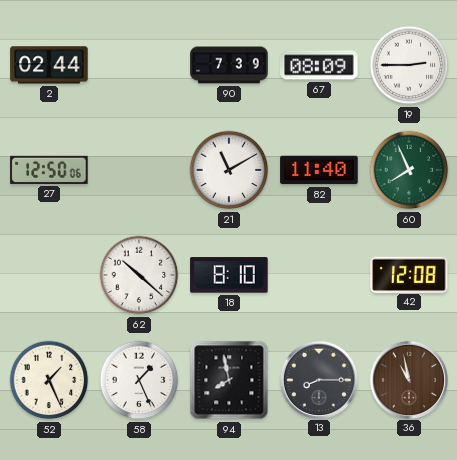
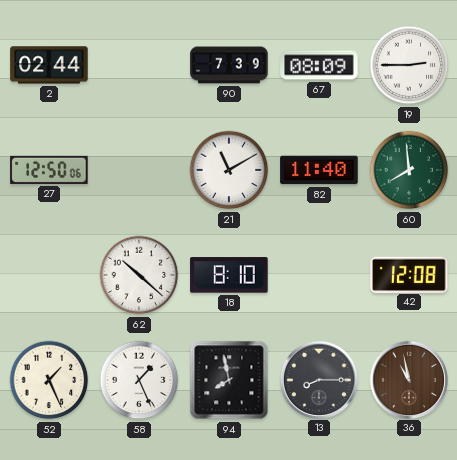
60: 7:56 -> 7:59 (409, 170)
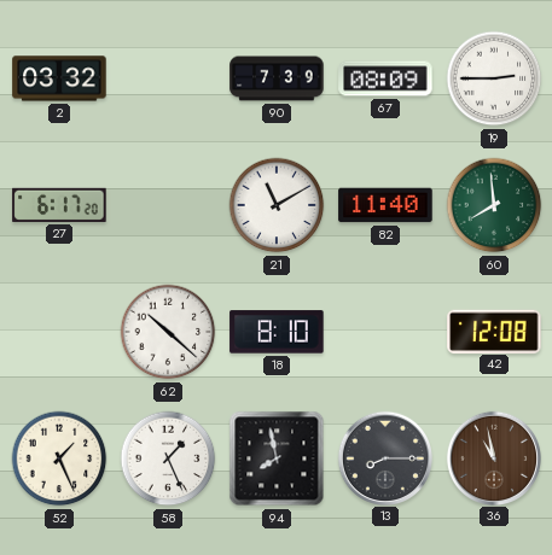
2: 02:44 -> 03:32 (59, 78)
27: 12:50 -> 6:17 (59, 205)
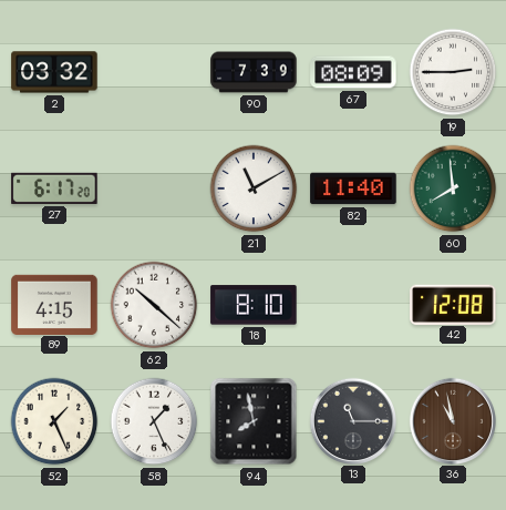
89: none -> 4:15 (54, 304)
13: 8:15 -> 11:15 (352, 420)
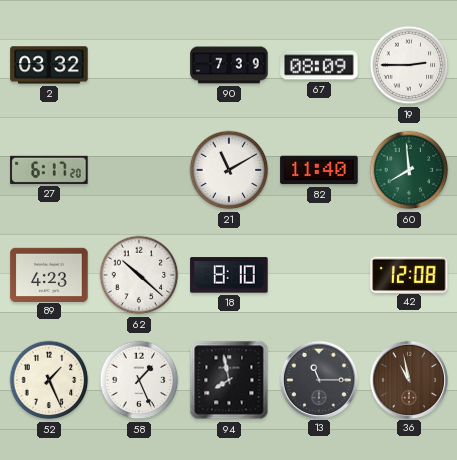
89: 4:15 -> 4:23 (49, 274)
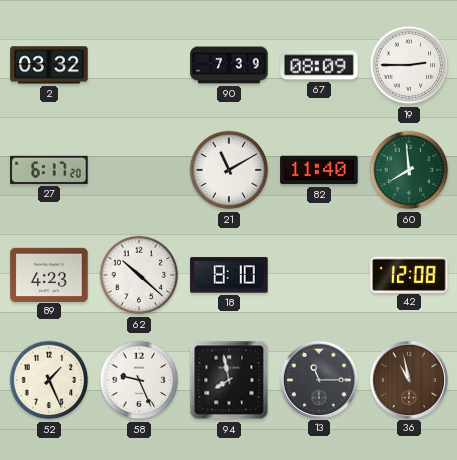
58: 1:26 -> 9:26 (139, 380)
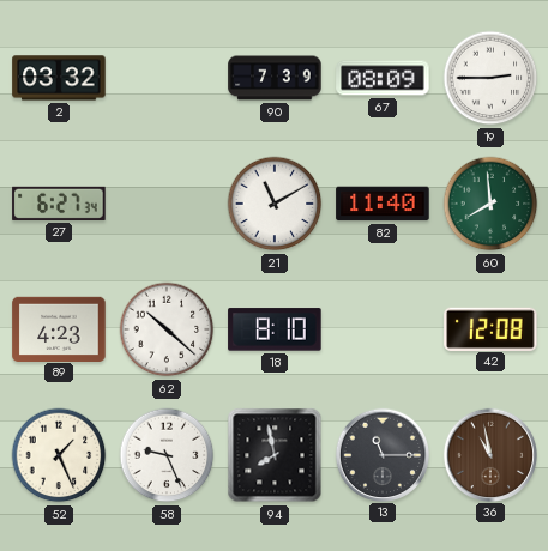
27: 6:17 -> 6:27 (59, 204)
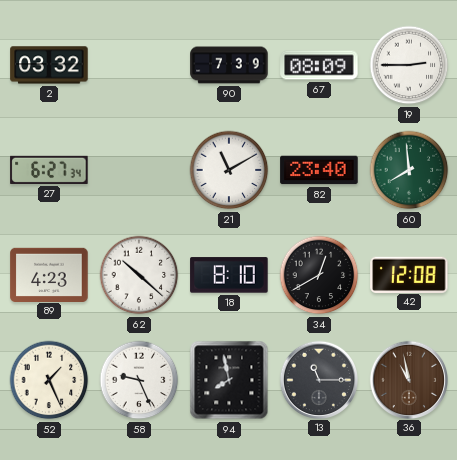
82: 11:40 -> 23:40 (319, 170)
34: none -> 12:40 (319, 275)
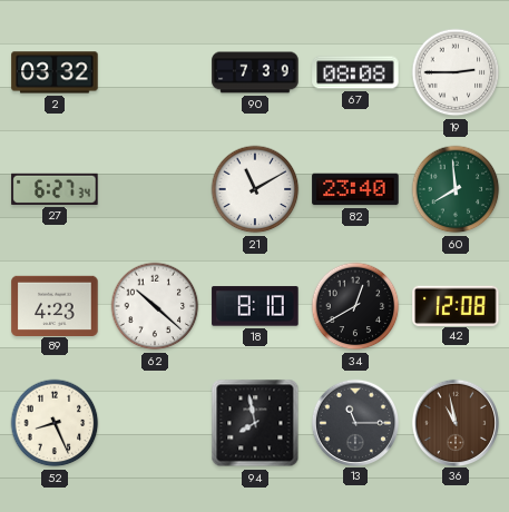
67: 08:09 -> 08:08 (355, 72)
52: 1:26 -> 8:26 (55, 423)
58: 9:26 -> none (139, 380)
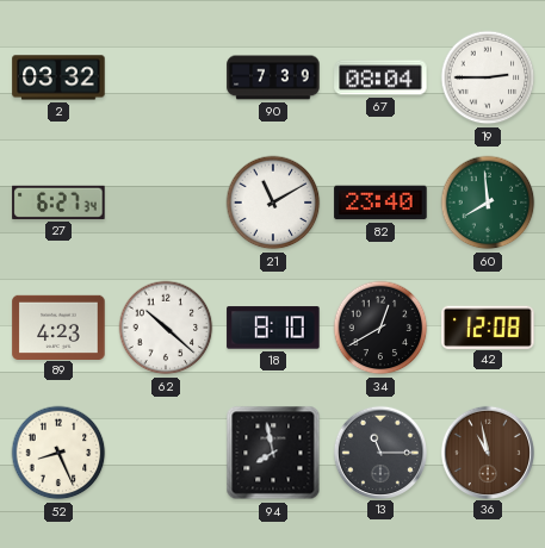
67: 08:08 -> 08:04 (380, 77)
